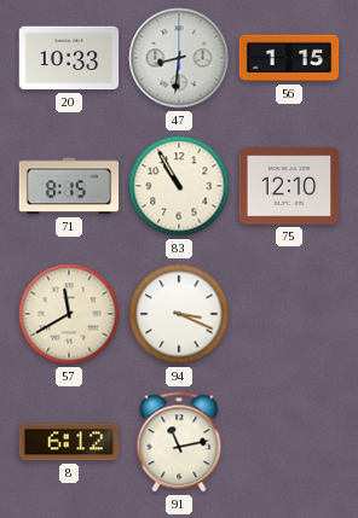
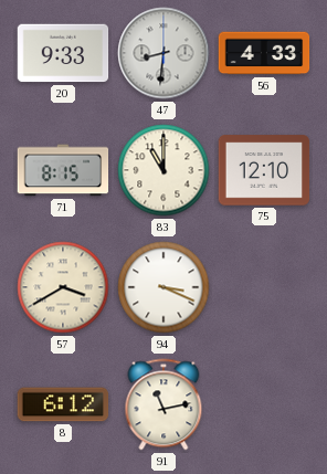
20: 10:33 -> 9:33 (63, 53)
56: 1:15 -> 4:33 (264, 53)
83: 10:55 -> 11:00 (163, 170)
57: 11:40 -> 3:40 (63, 287)
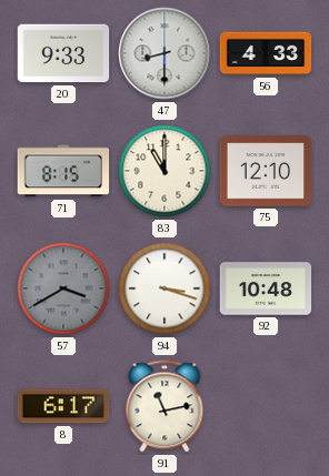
47: 8:31 -> 8:30 (164, 53)
57 dial: cream -> grey (63, 288)
94: 3:19 -> 3:18 (164, 288)
92: none -> 10:48 (266, 288)
8: 6:12 -> 6:17 (63, 406)
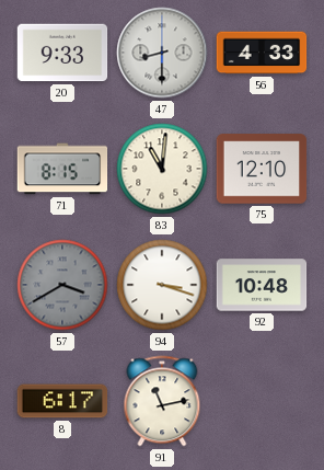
83: 11:00 -> 11:01 (162, 169)
